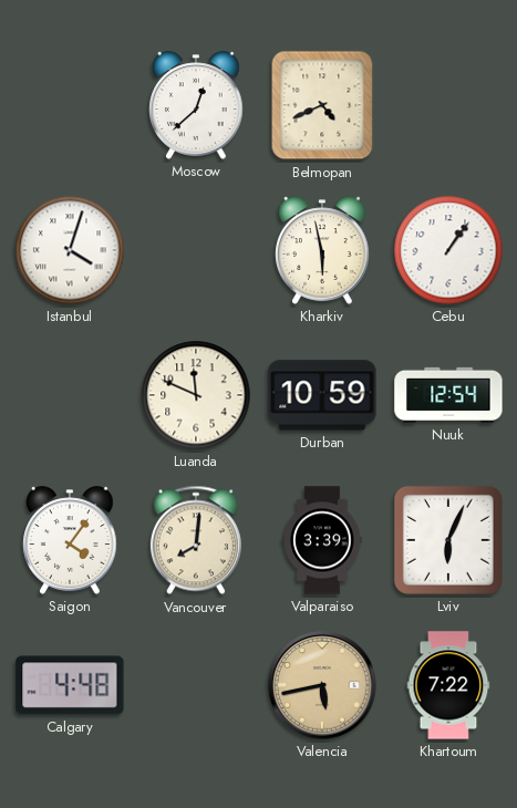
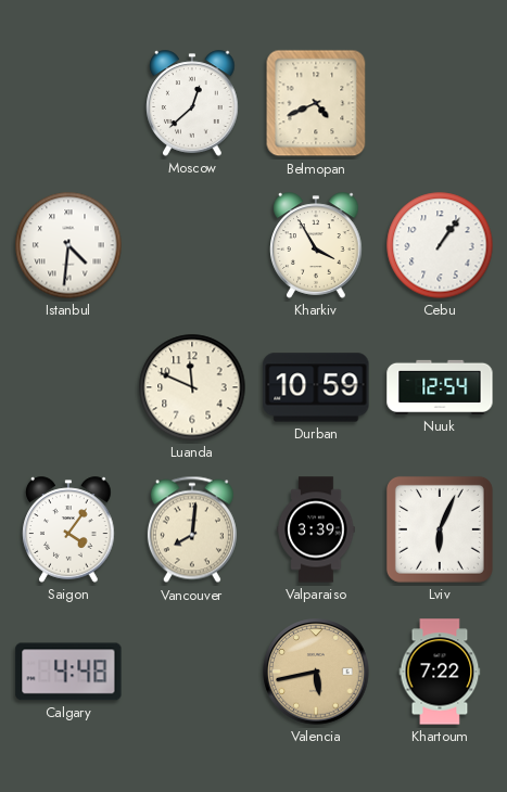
Istanbul: 4:03 -> 4:31 (68, 245)
Kharkiv: 5:58 -> 3:55 (316, 245)
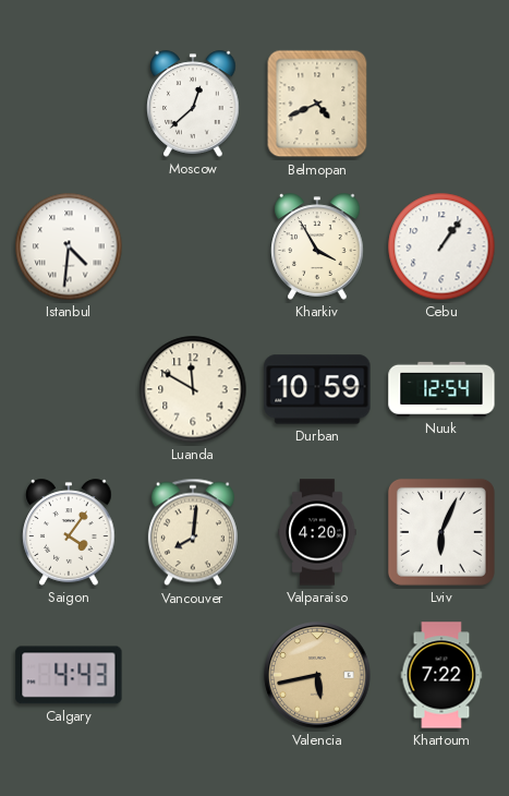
Luanda: 11:49 -> 11:50 (193, 389)
Valparaiso: 3:39 -> 4:20 (317, 532)
Calgary: 4:48 -> 4:43 (69, 675)
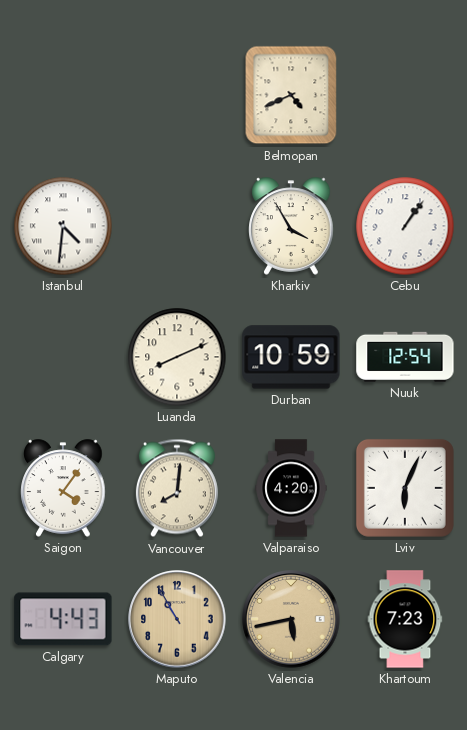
Moscow: 12:38 -> none (193, 104)
Luanda: 11:50 -> 8:11 (177, 357)
Maputo: none -> 10:55 (177, 619)
Khartoum: 7:22 -> 7:23 (405, 619)
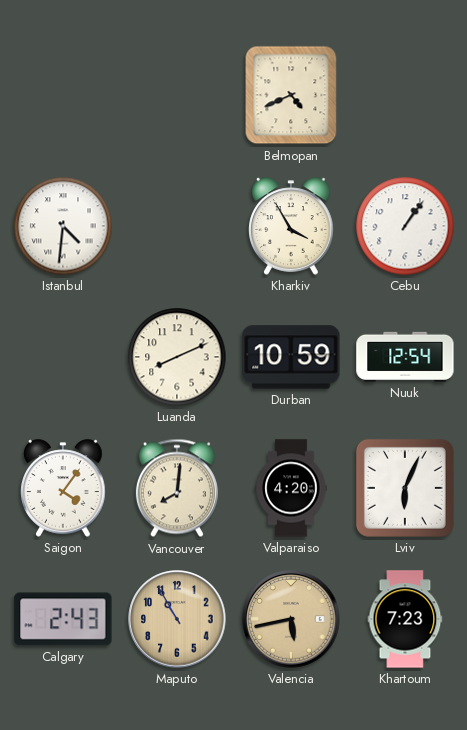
Calgary: 4:43 -> 2:43 (63, 619)
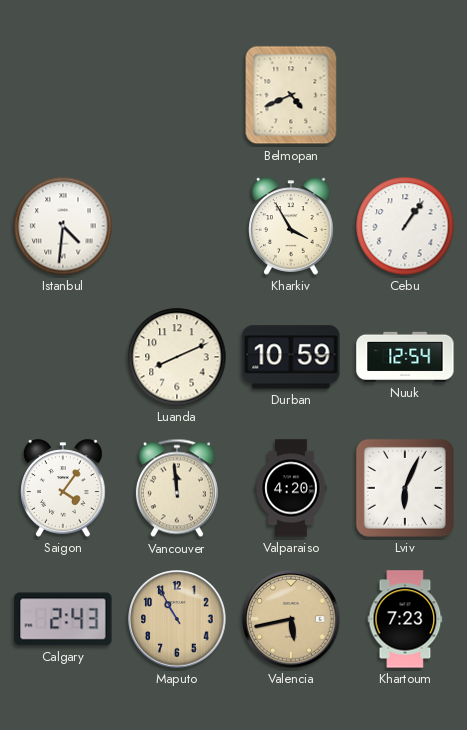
Vancouver: 8:01 -> 11:59 (177, 488)
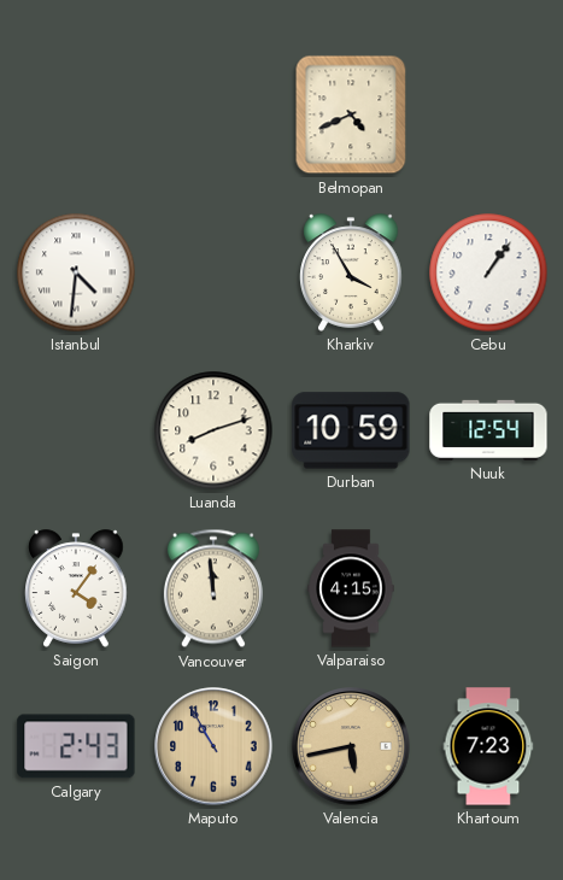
Luanda: 8:11 -> 8:12 (213, 430)
Valparaiso: 4:20 -> 4:15 (351, 588)
Lviv: 6:04 -> none (405, 488)
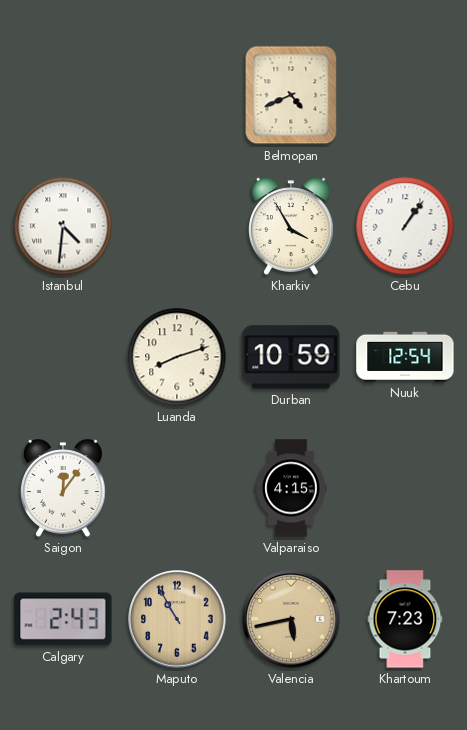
Saigon: 4:06 -> 12:06 (63, 488)
Vancouver: 11:59 -> none (213, 588)
